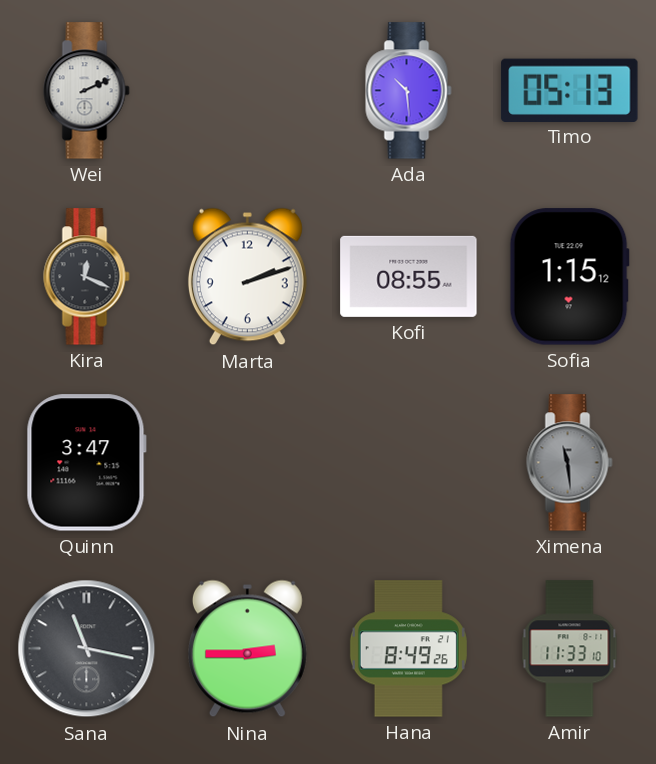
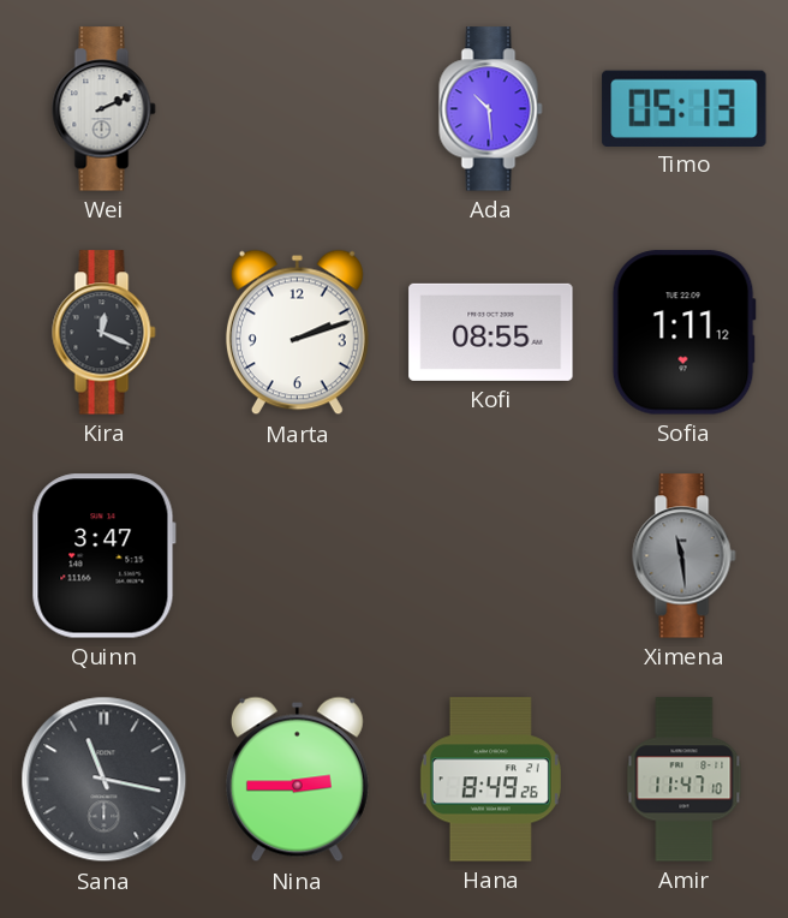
Sofia: 1:15 -> 1:11 (683, 333)
Amir: 11:33 -> 11:47 (685, 780)
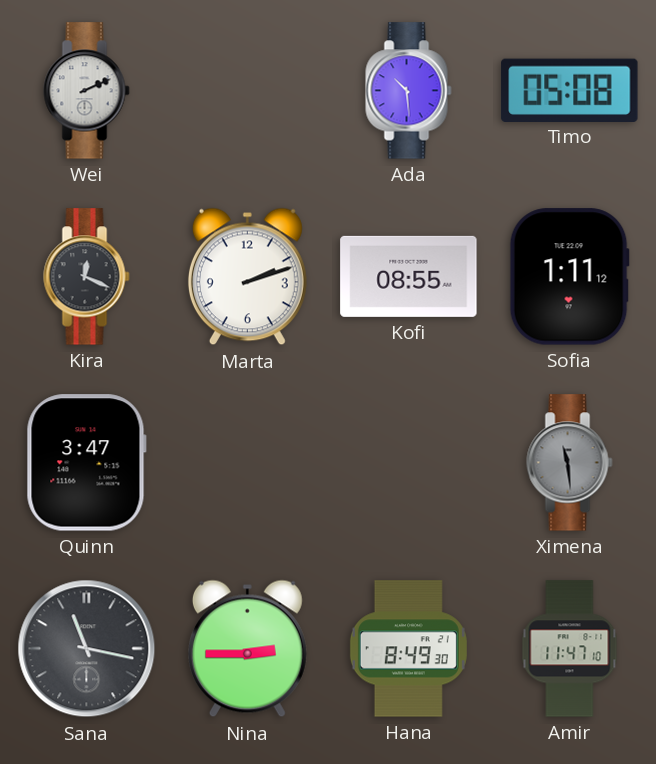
Timo: 05:13 -> 05:08 (570, 90)
Hana: 8:49:26 -> 8:49:30 (408, 649)
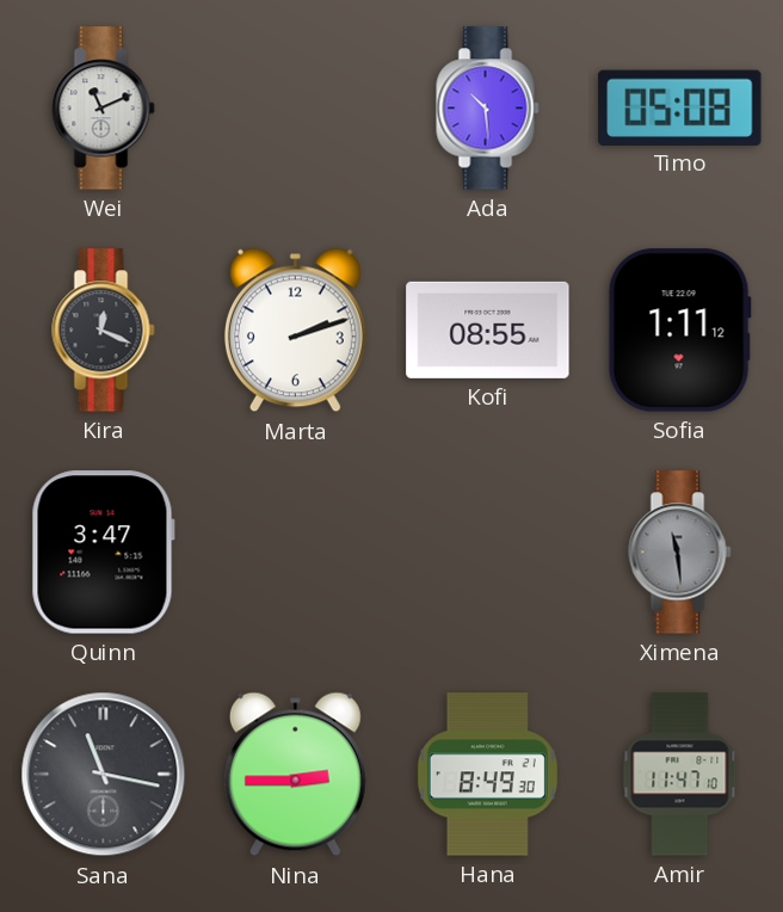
Wei: 2:11 -> 11:11 (104, 109)
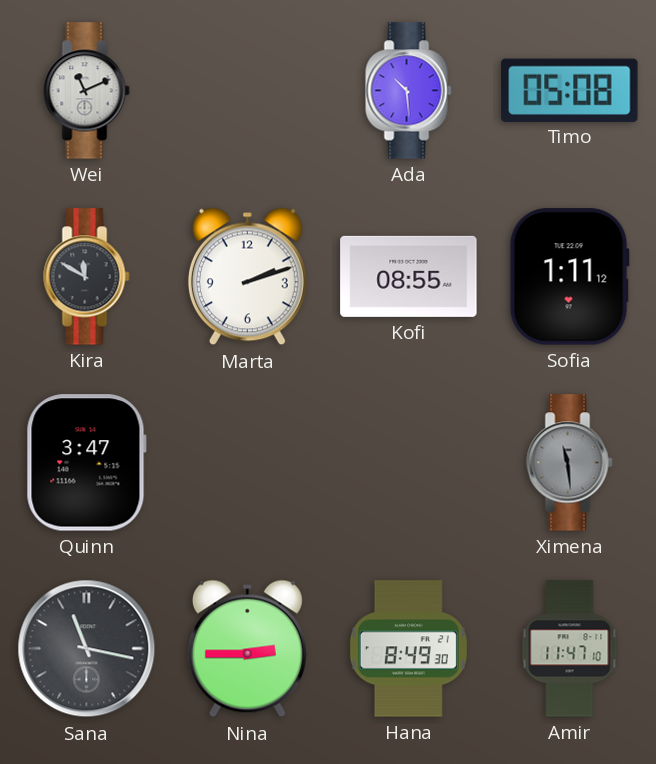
Kira: 12:19 -> 11:50 (87, 277)
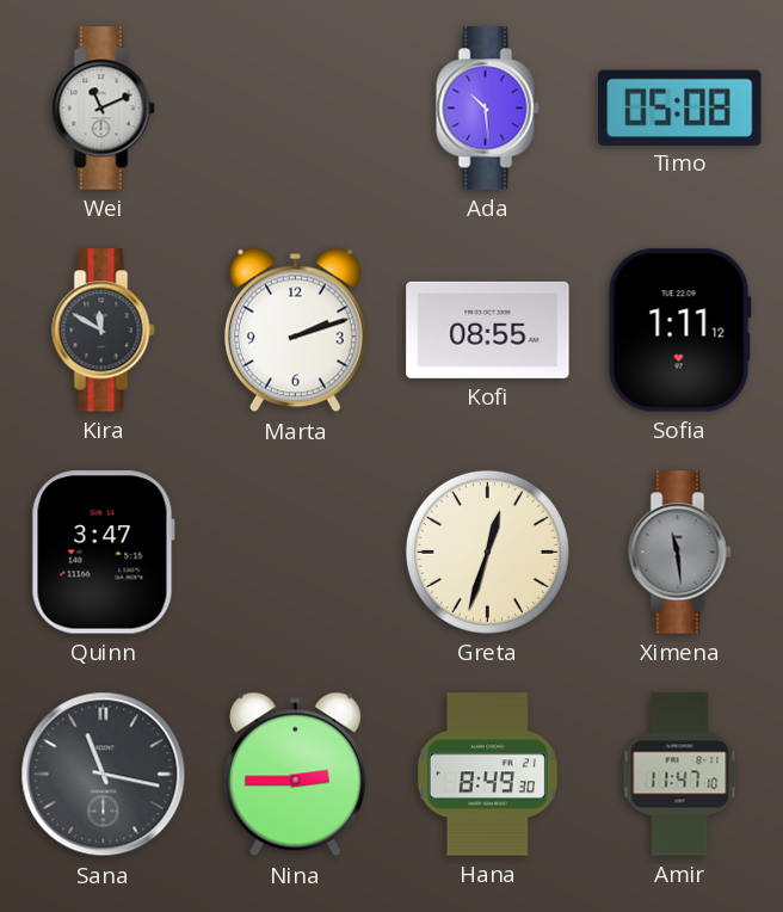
Greta: none -> 12:33 (487, 551)
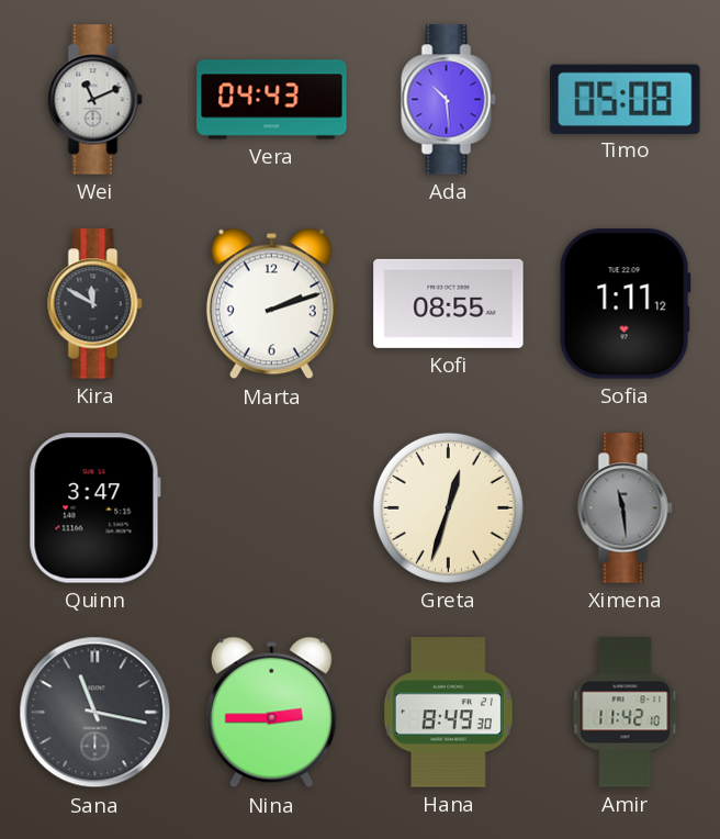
Vera: none -> 04:43 (272, 100)
Amir: 11:47 -> 11:42 (626, 713)
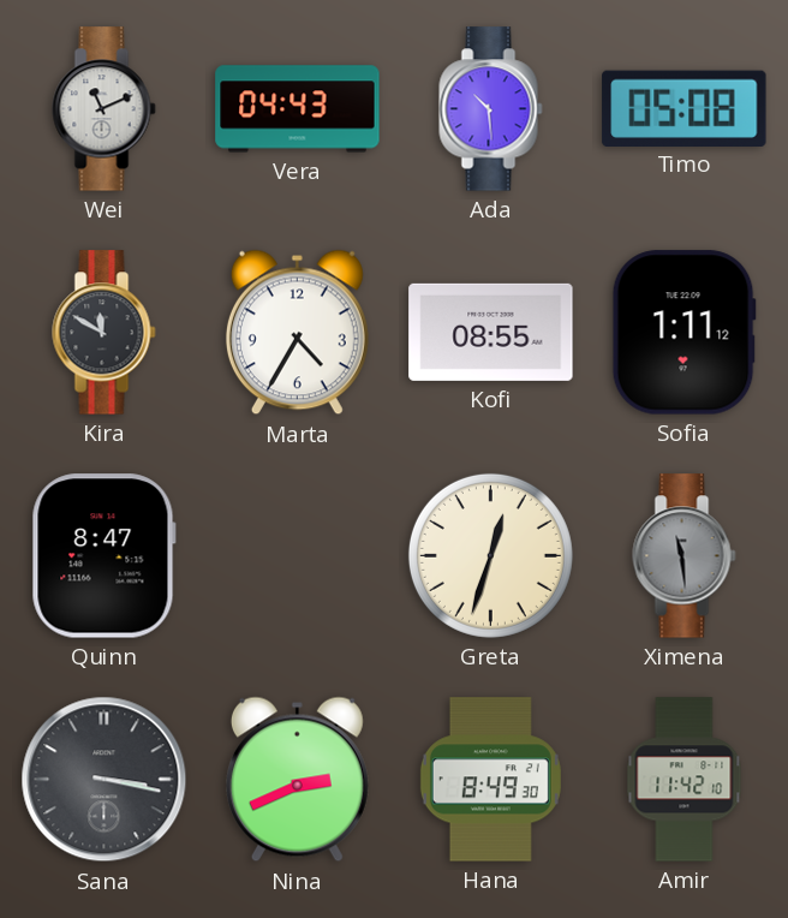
Marta: 2:12 -> 4:35 (297, 333)
Quinn: 3:47 -> 8:47 (103, 556)
Sana: 11:17 -> 3:17 (105, 780)
Nina: 2:45 -> 2:41 (297, 780)
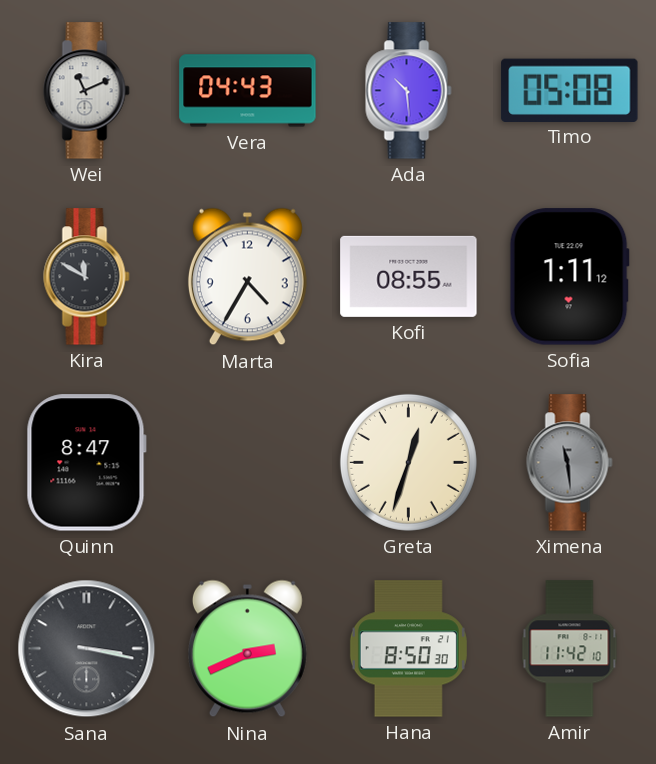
Hana: 8:49 -> 8:50 (408, 649)
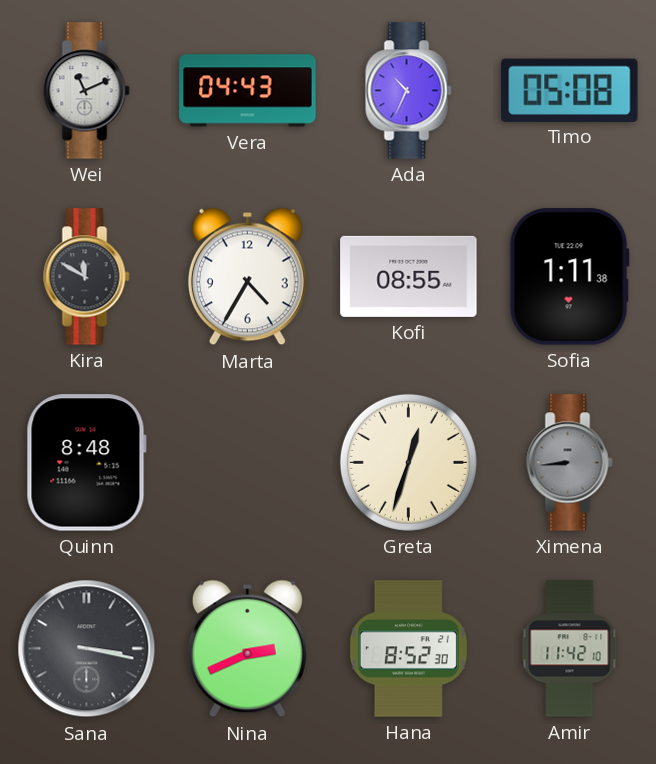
Ada: 10:29 -> 10:34 (409, 91)
Sofia: 1:11:12 -> 1:11:38 (569, 277)
Quinn: 8:47 -> 8:48 (86, 463)
Ximena: 11:29 -> 8:44 (570, 463)
Hana: 8:50 -> 8:52 (408, 649)
